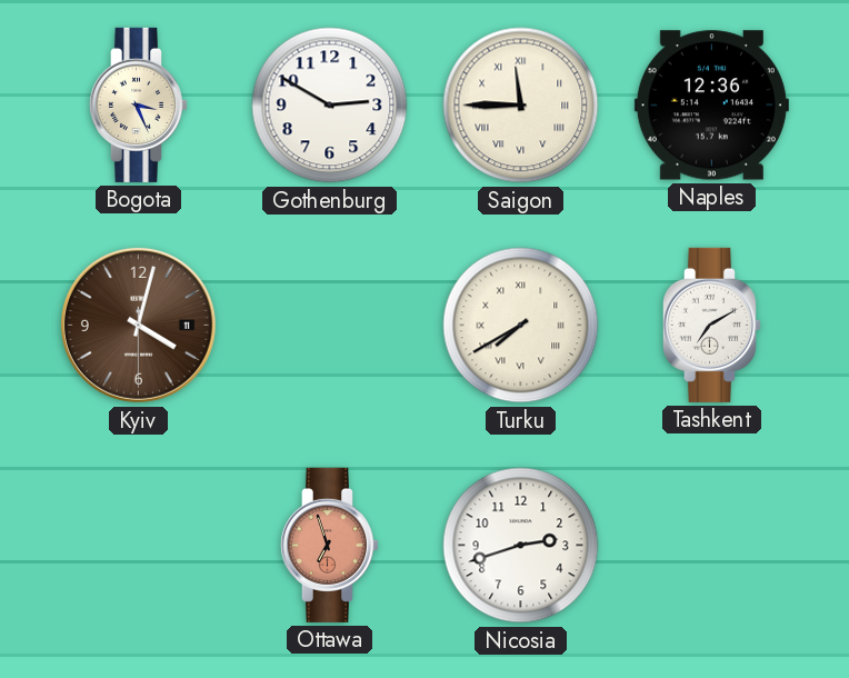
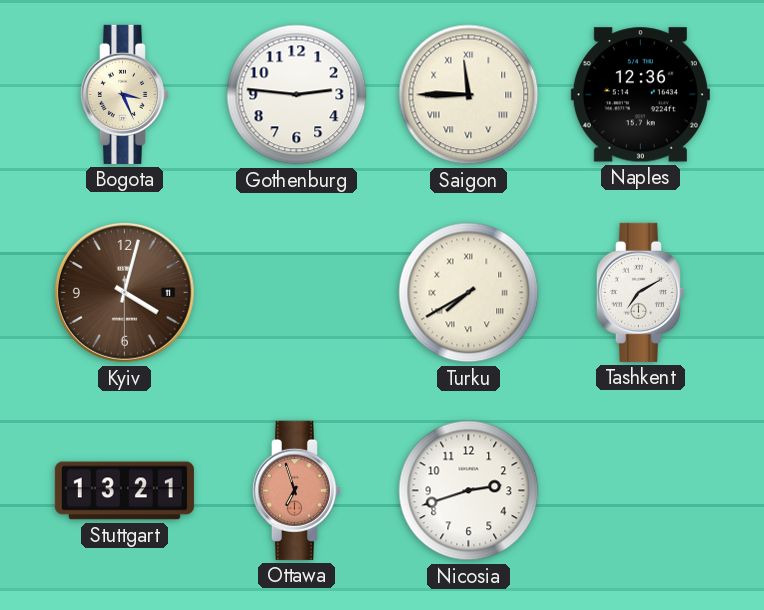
Gothenburg: 2:50 -> 2:46 (297, 95)
Stuttgart: none -> 13:21 (124, 491)
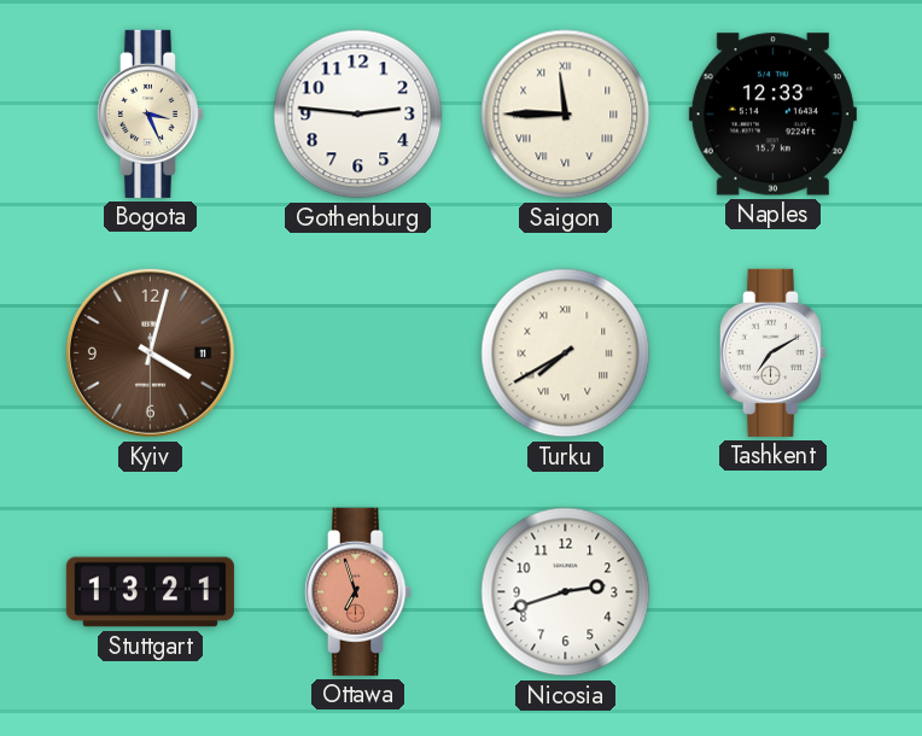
Naples: 12:36 -> 12:33 (772, 115)
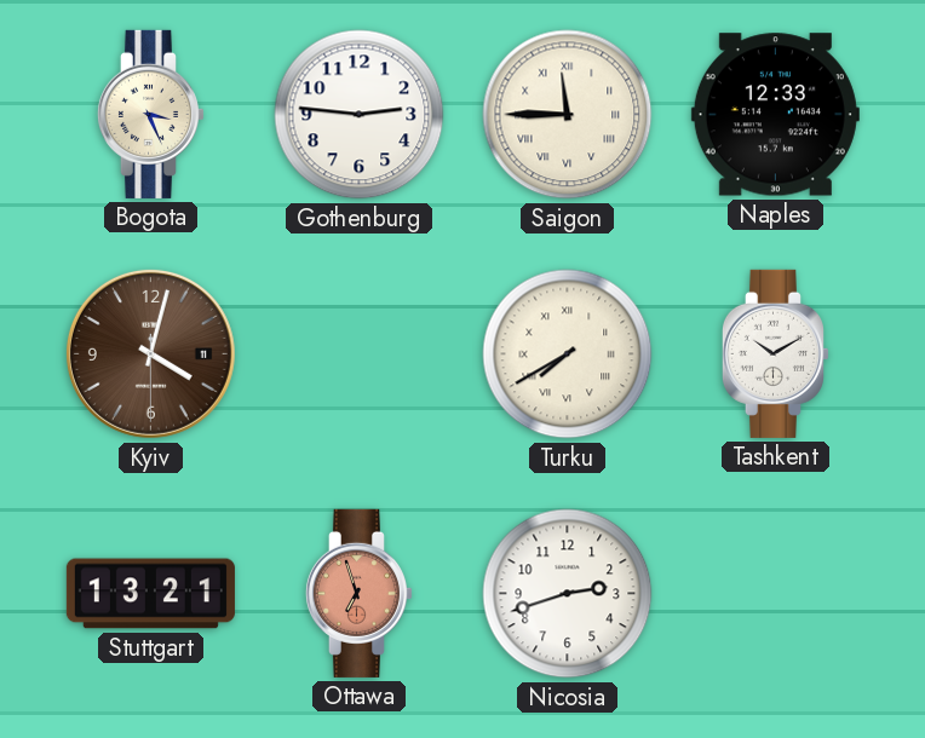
Tashkent: 7:10 -> 10:10 (775, 353)
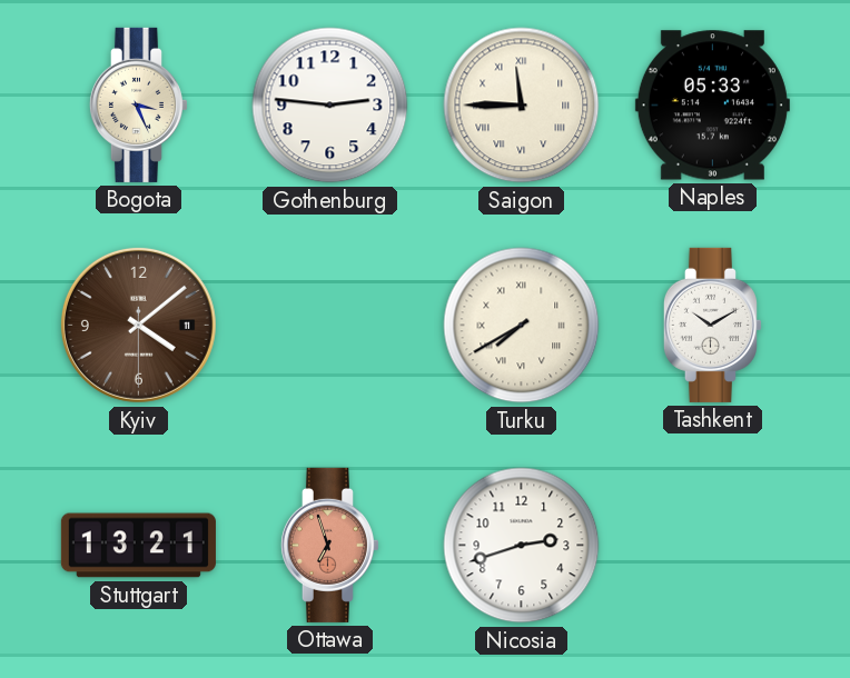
Naples: 12:33 -> 05:33 (712, 106)
Kyiv: 4:02 -> 4:08 (138, 325)
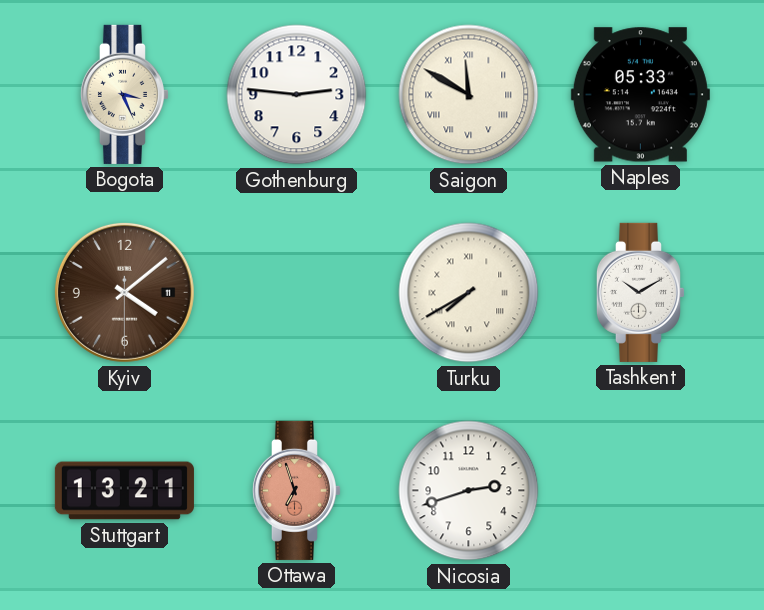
Saigon: 11:45 -> 11:50 (469, 95)
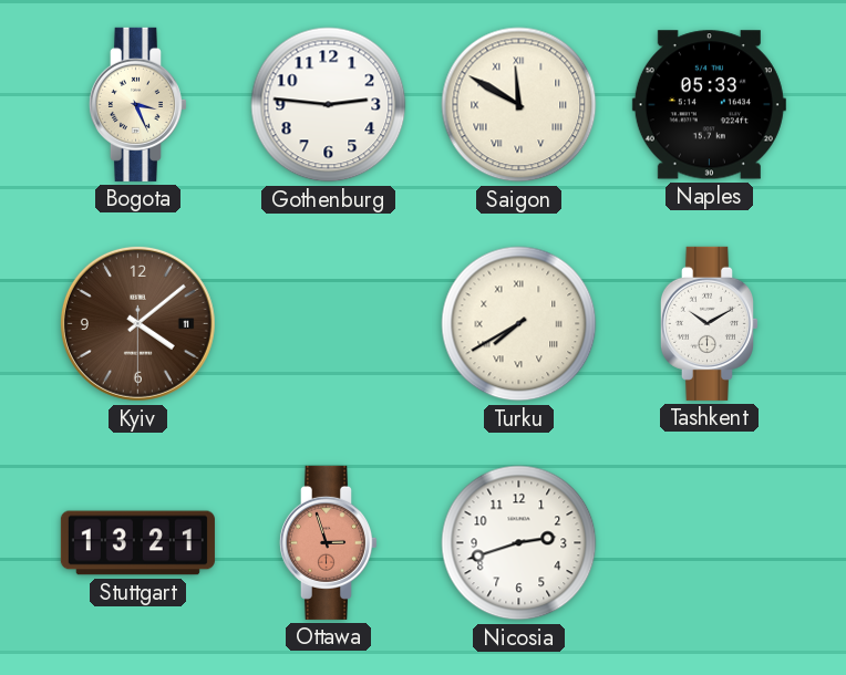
Ottawa: 6:57 -> 2:57 (328, 542)
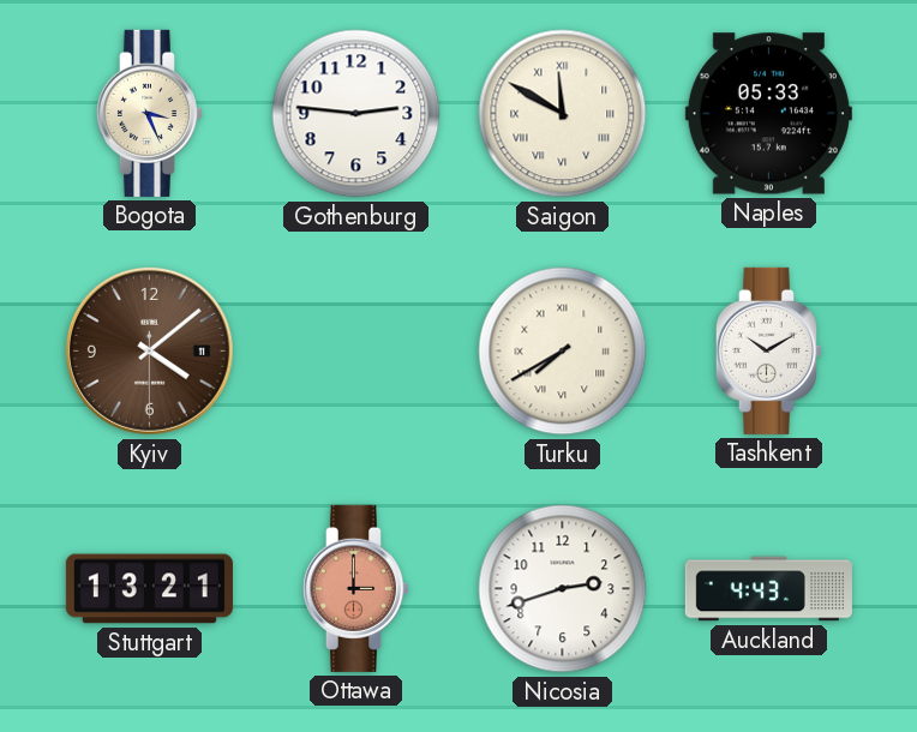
Ottawa: 2:57 -> 3:00 (355, 588)
Auckland: none -> 4:43 (768, 589)
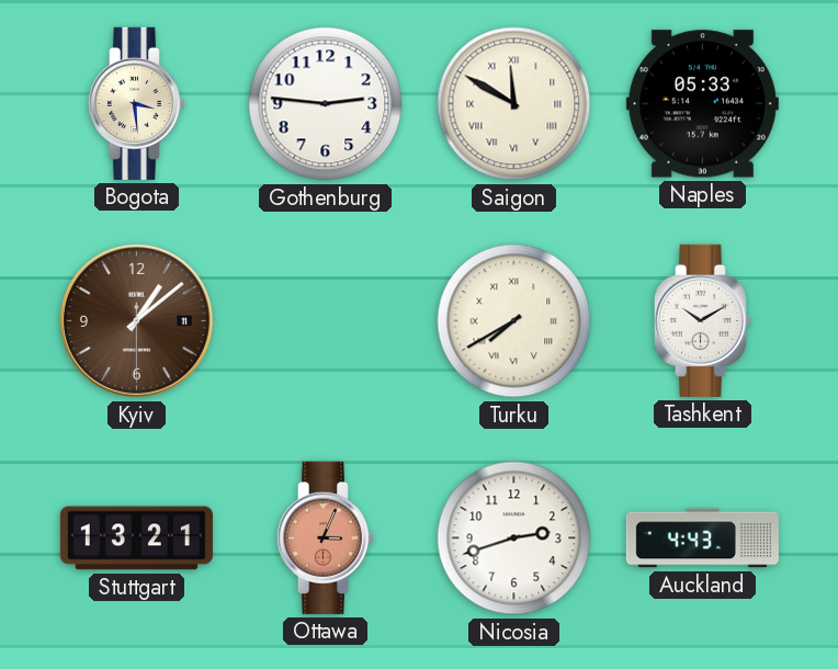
Bogota: 3:26 -> 3:29 (136, 103)
Kyiv: 4:08 -> 1:08 (136, 320)
Ottawa: 3:00 -> 3:04 (325, 537)
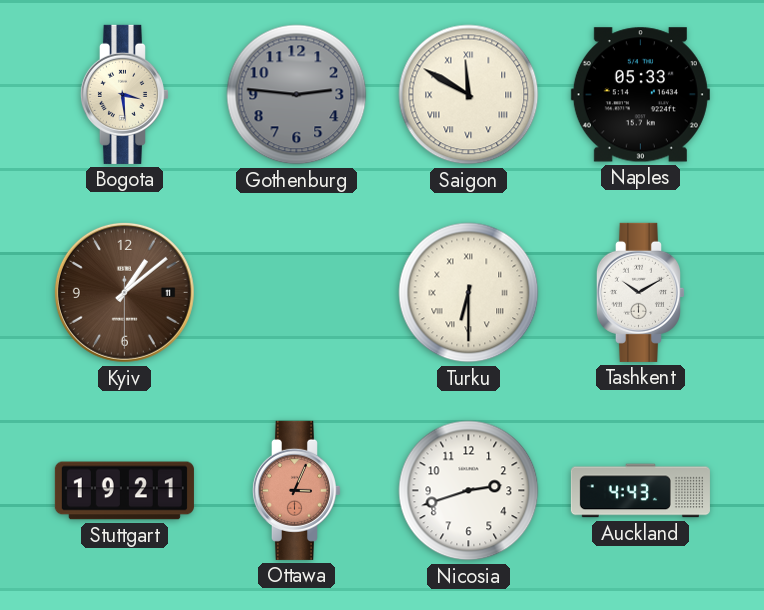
Gothenburg dial: white -> grey (297, 95)
Turku: 7:40 -> 6:30 (469, 293)
Stuttgart: 13:21 -> 19:21 (124, 491)
